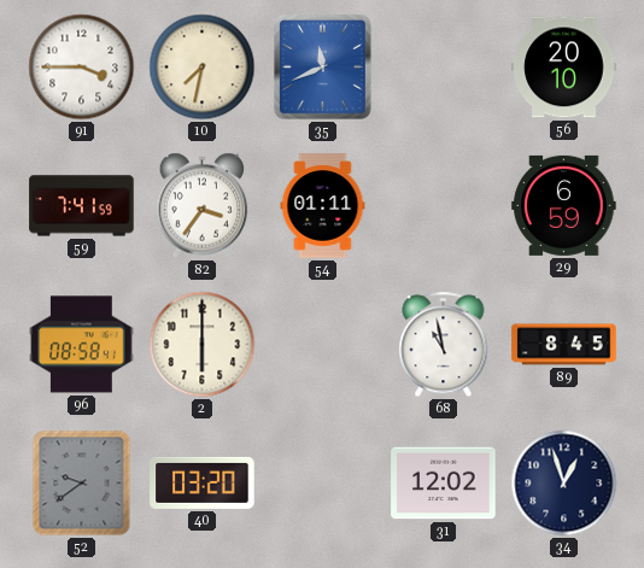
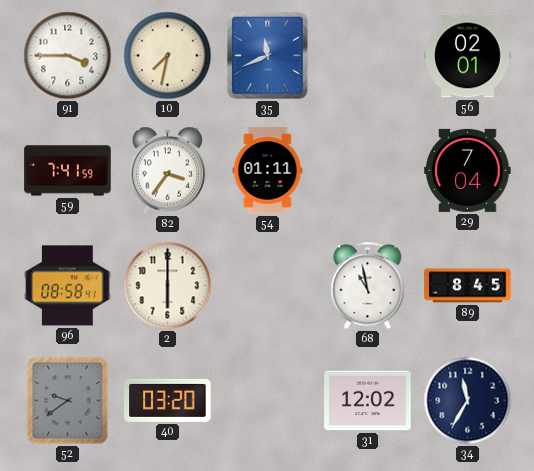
56: 20:10 -> 02:01 (468, 56)
29: 6:59 -> 7:04 (468, 170)
34: 12:57 -> 11:35 (468, 401)
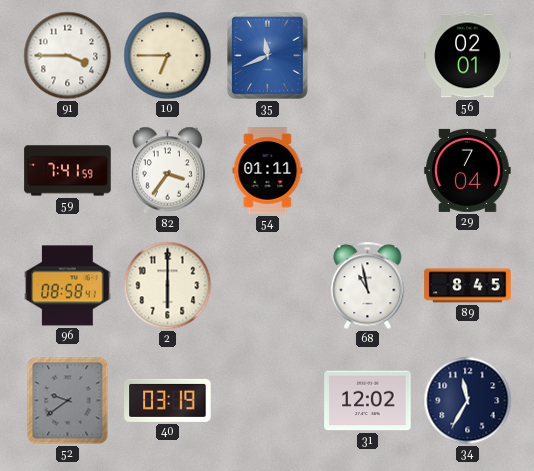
10: 7:32 -> 6:45 (168, 56)
40: 03:20 -> 03:19 (168, 400)
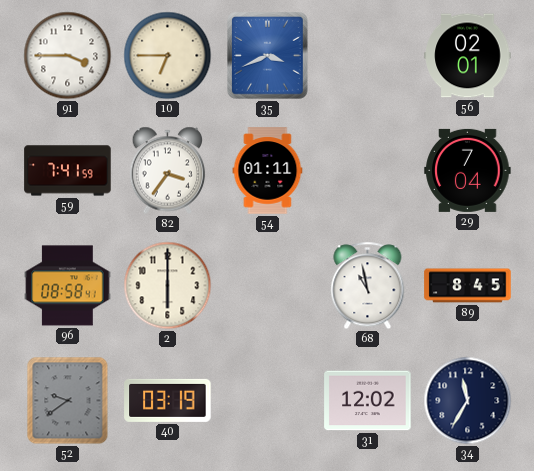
35: 11:41 -> 3:41 (268, 56)
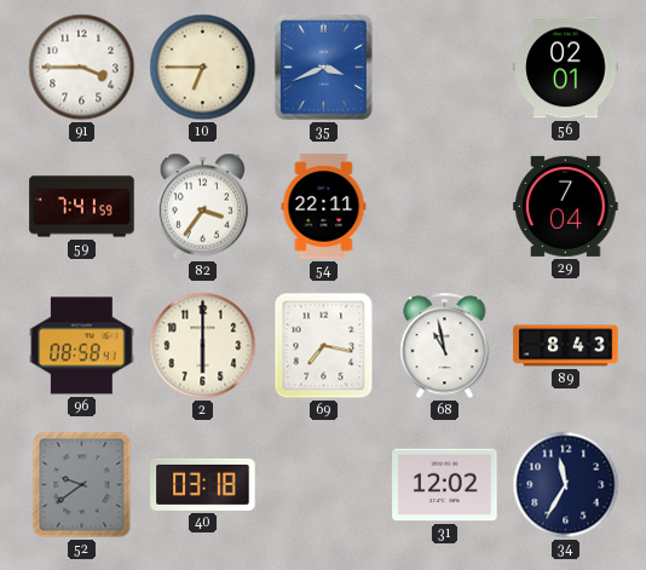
54: 01:11 -> 22:11 (324, 207)
69: none -> 7:17 (324, 346)
89: 8:45 -> 8:43 (566, 346)
40: 03:19 -> 03:18 (203, 484)
